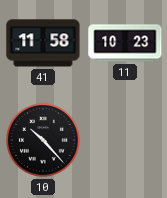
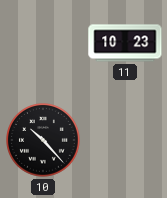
41: 11:58 -> none (43, 43)
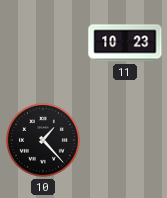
10: 10:23 -> 1:23 (44, 141)
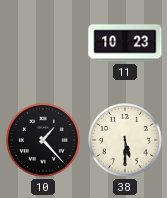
38: none -> 5:30 (126, 141)
